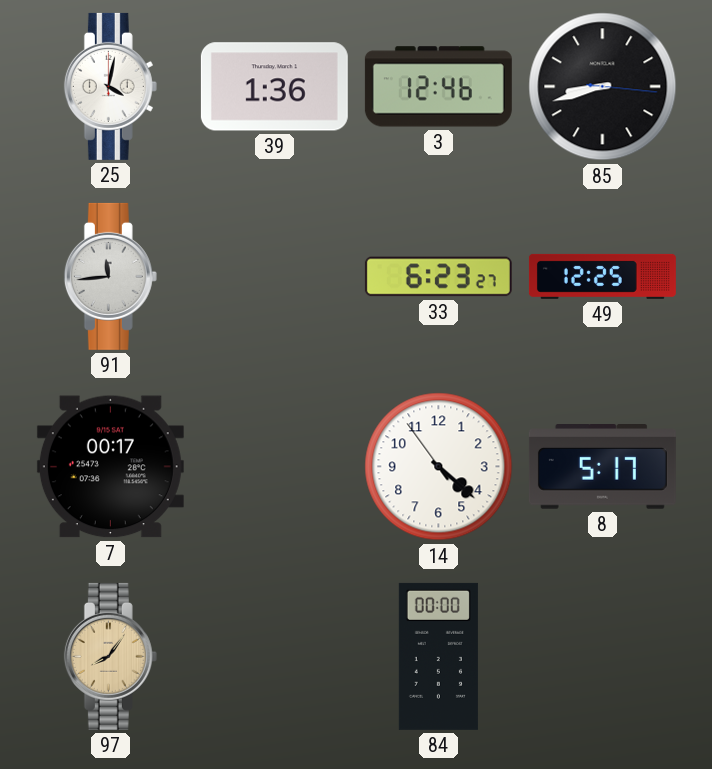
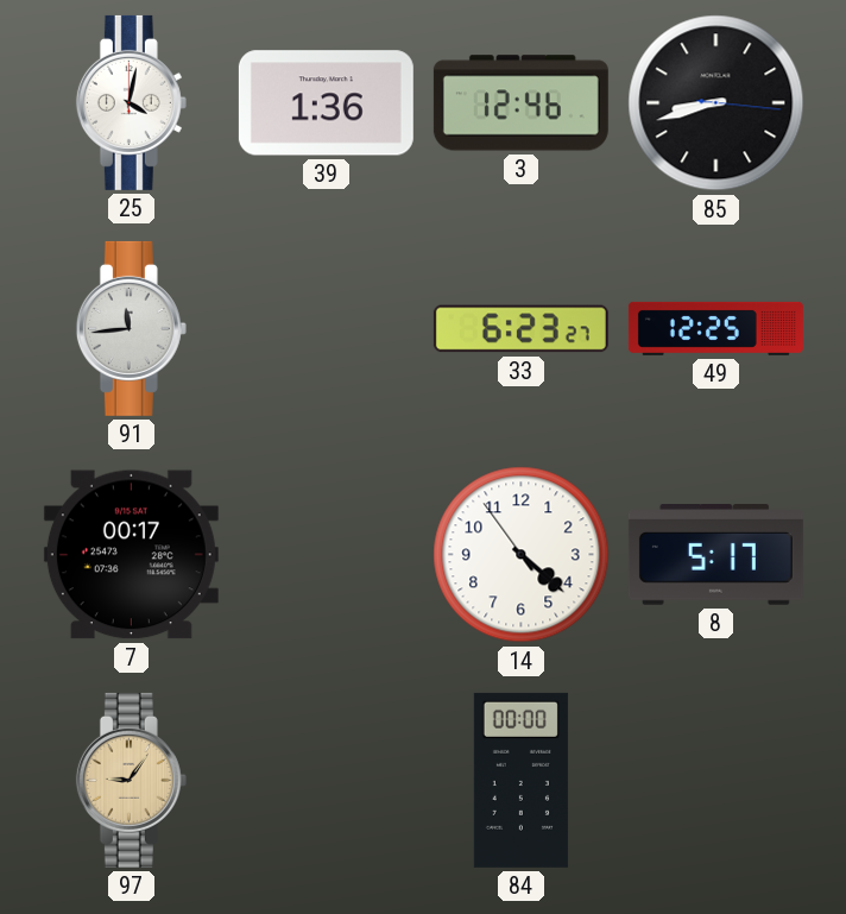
97: 8:06 -> 9:06 (131, 780)
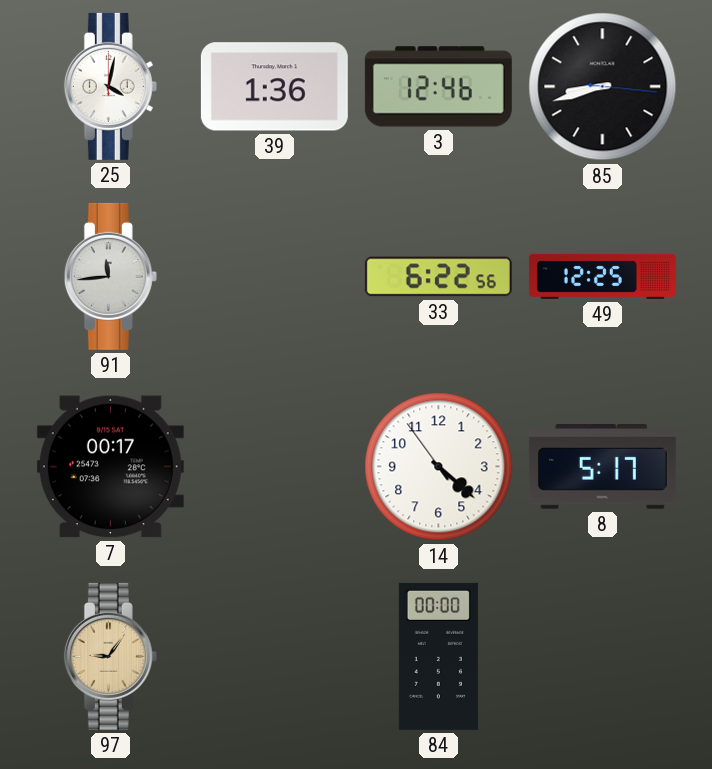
33: 6:23 -> 6:22 (438, 277)
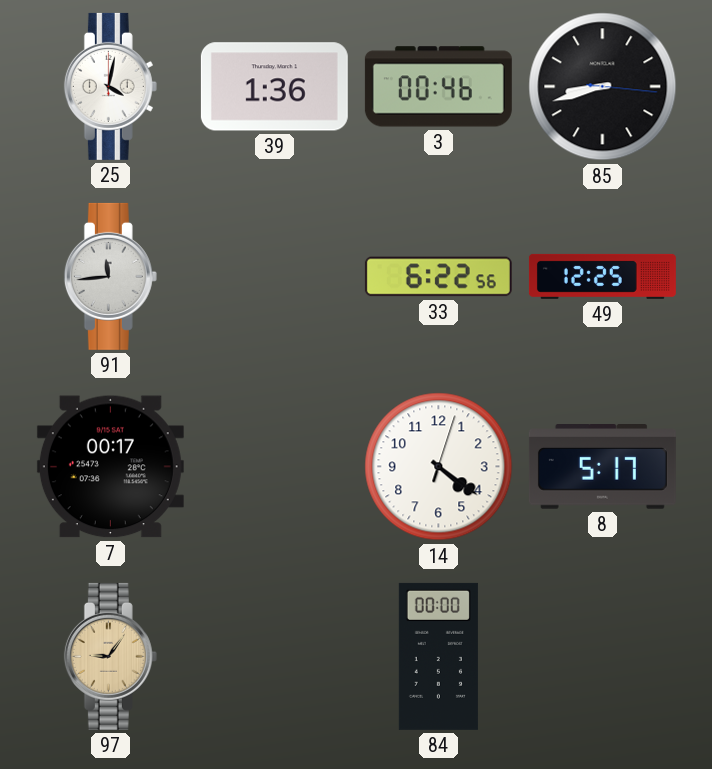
3: 12:46 -> 00:46 (438, 87)
14: 4:21:54 -> 4:21:03 (439, 467)
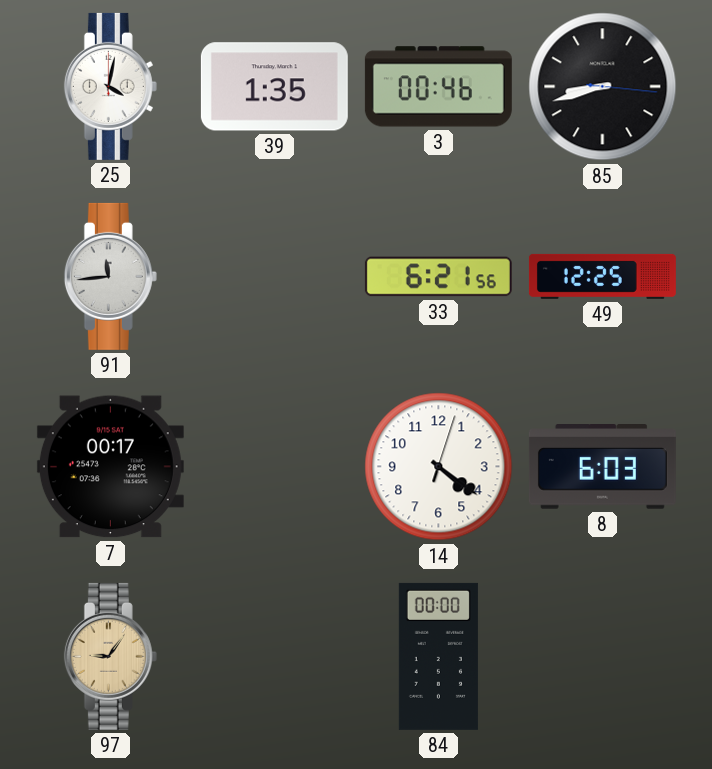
39: 1:36 -> 1:35 (274, 87)
33: 6:22 -> 6:21 (438, 277)
8: 5:17 -> 6:03 (602, 467)
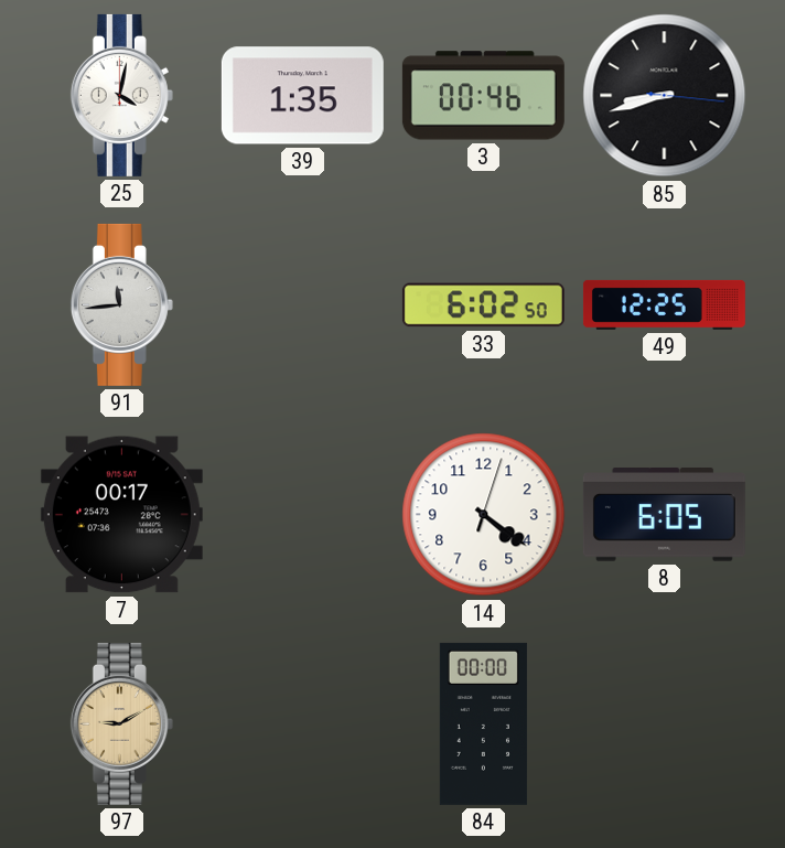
33: 6:21 -> 6:02 (483, 305)
8: 6:03 -> 6:05 (664, 515)
97: 9:06 -> 9:10 (121, 723)
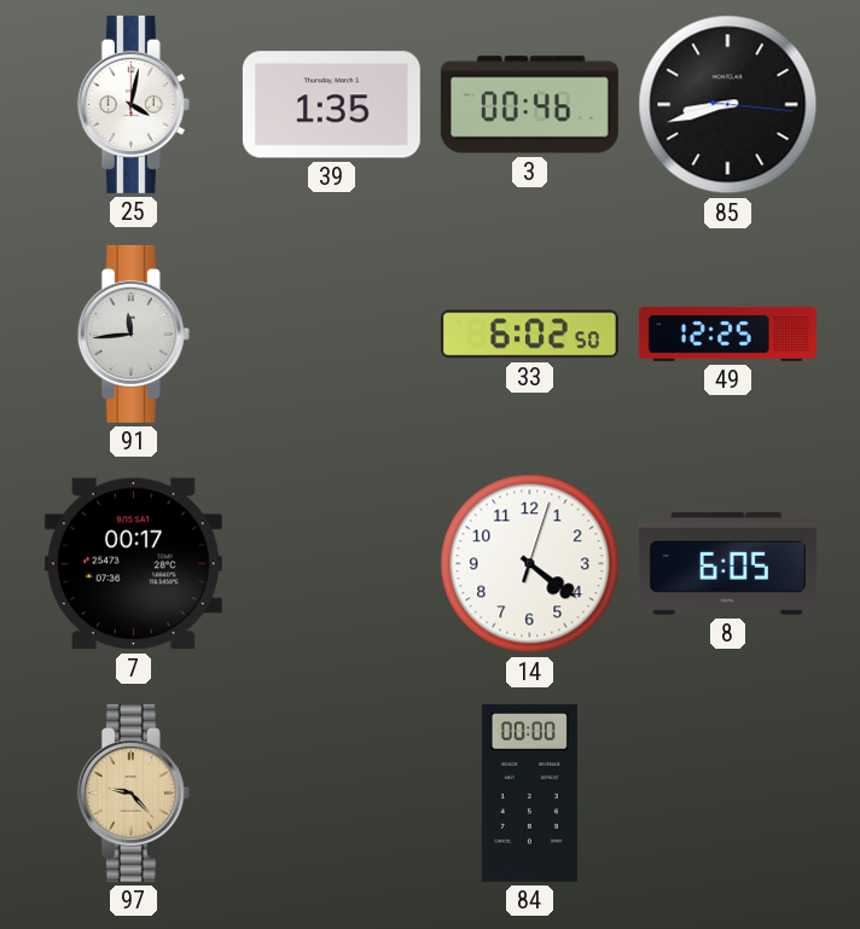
97: 9:10 -> 9:23 (133, 792)
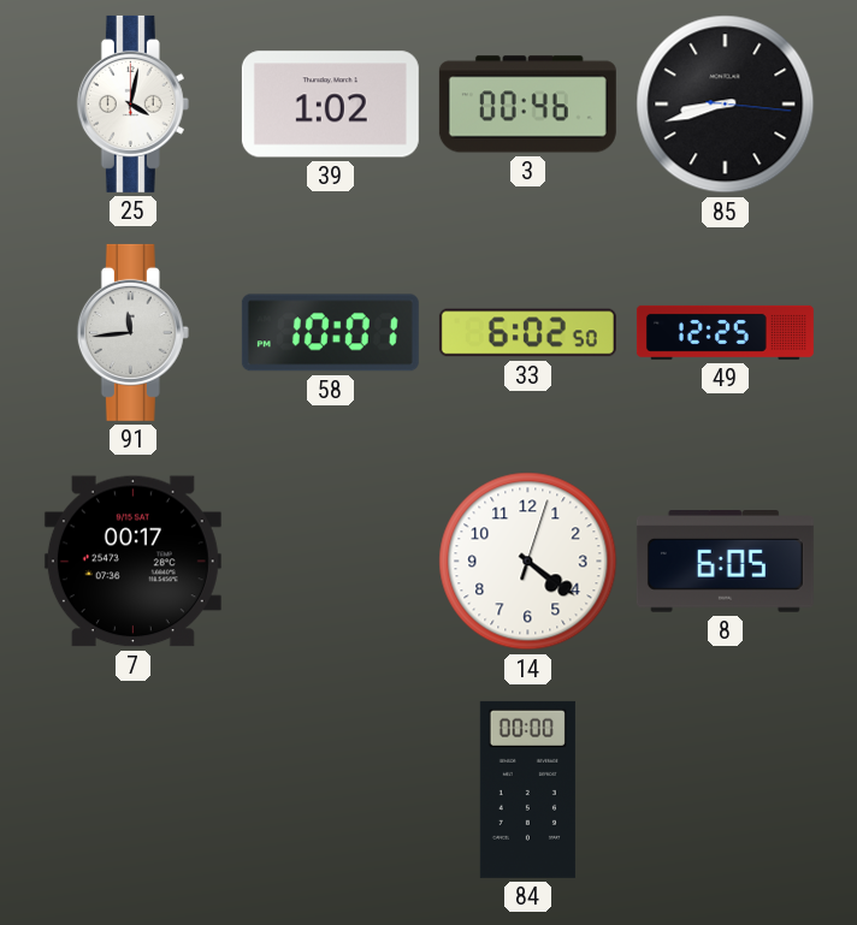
39: 1:35 -> 1:02 (330, 105)
58: none -> 10:01 (330, 333)
97: 9:23 -> none (133, 792)
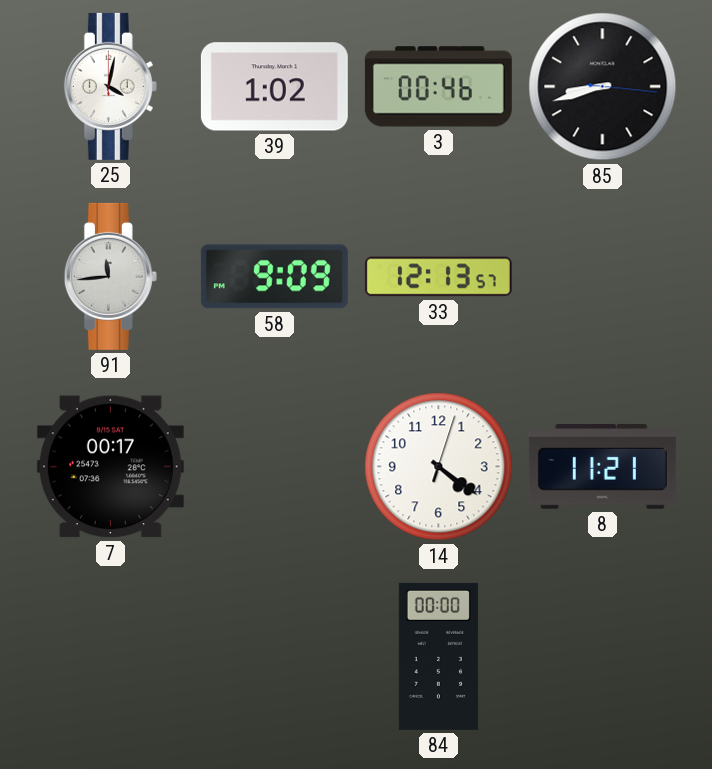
58: 10:01 -> 9:09 (274, 277)
33: 6:02 -> 12:13 (438, 277)
49: 12:25 -> none (725, 332)
8: 6:05 -> 11:21 (602, 467)
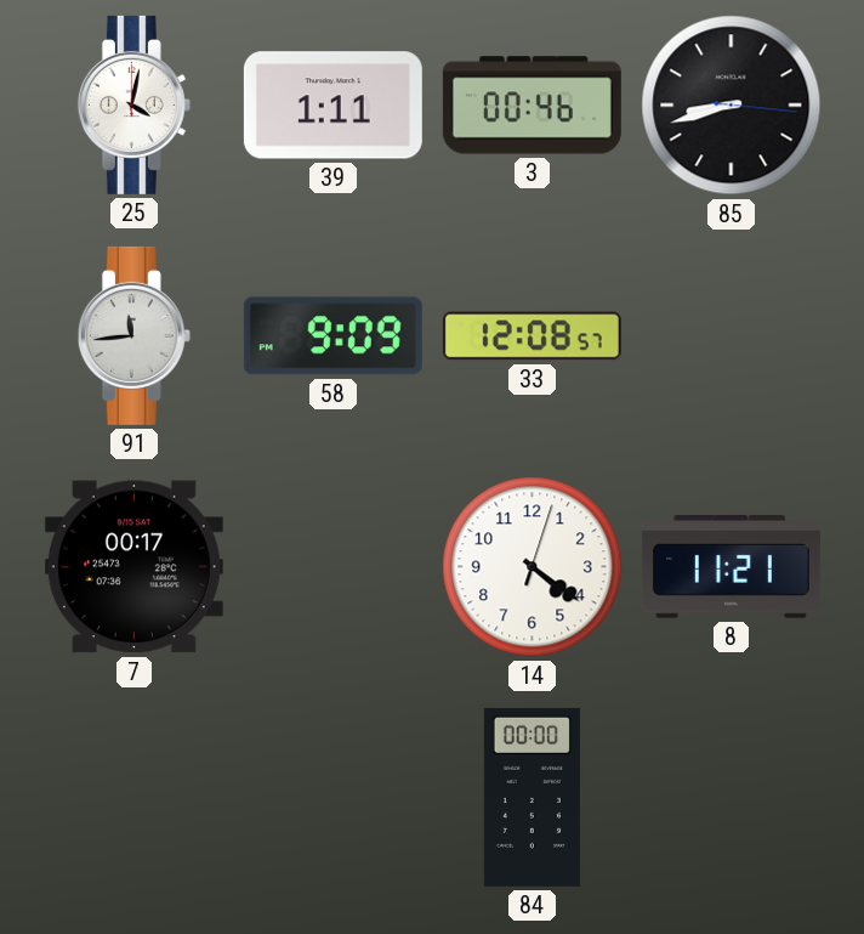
39: 1:02 -> 1:11 (332, 106)
33: 12:13 -> 12:08 (532, 336)
